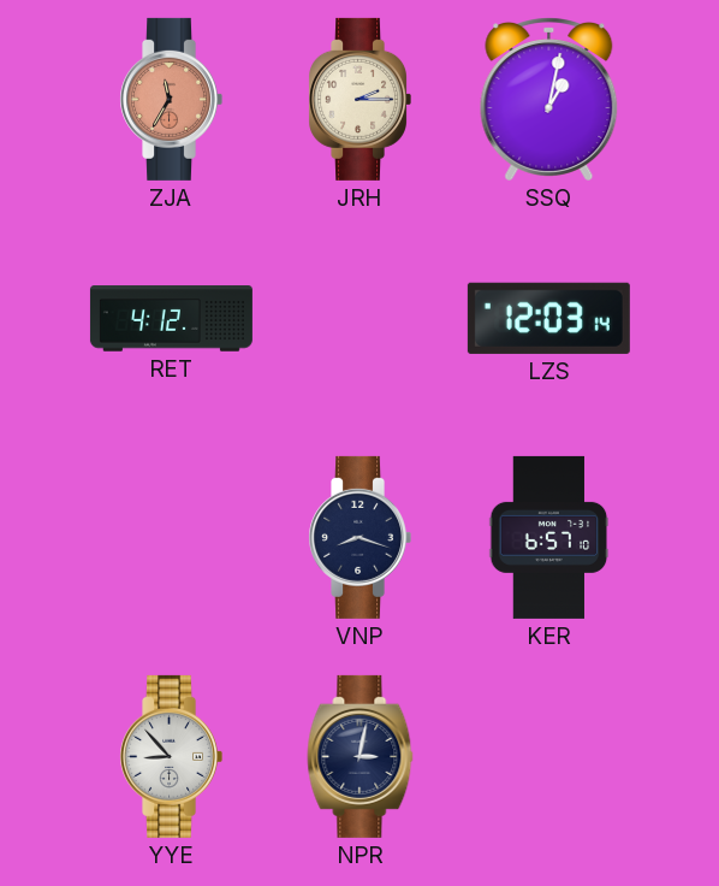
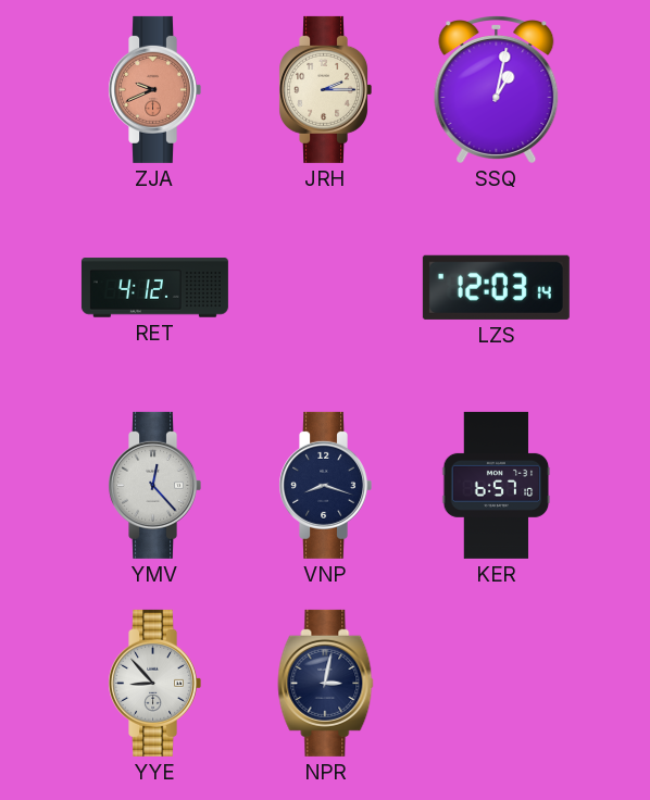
ZJA: 11:35 -> 9:41 (154, 89)
YMV: none -> 12:23 (154, 485)
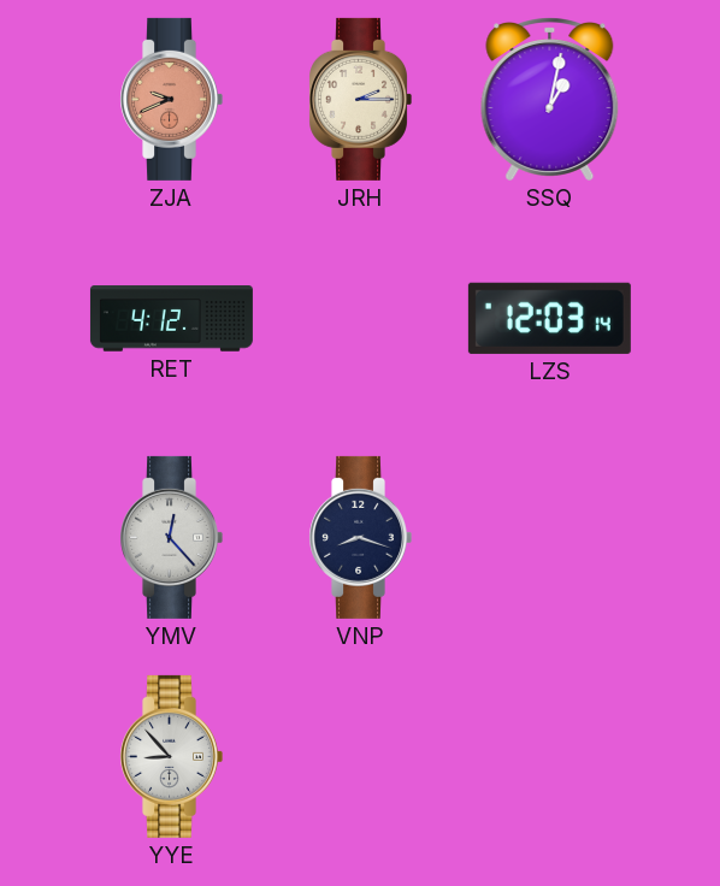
KER: 6:57 -> none (497, 485)
NPR: 3:02 -> none (326, 683)
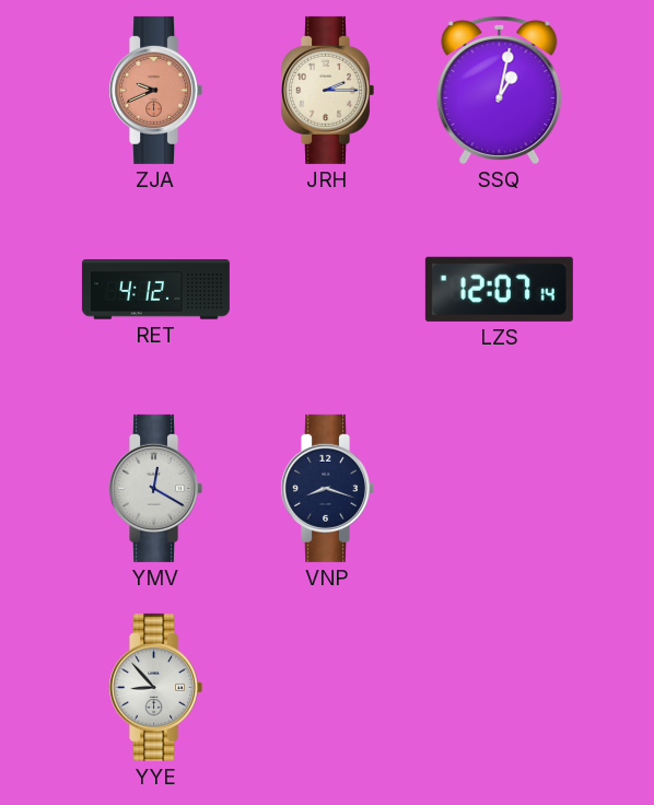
LZS: 12:03 -> 12:07 (499, 289)
YMV: 12:23 -> 12:20 (155, 488)
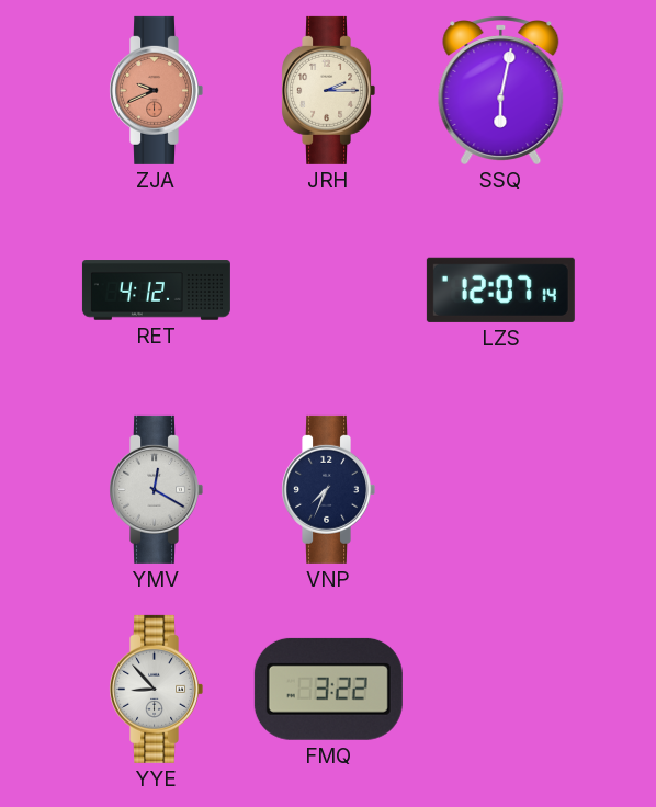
SSQ: 1:02 -> 6:02 (501, 90)
VNP: 8:18 -> 7:34 (328, 489)
FMQ: none -> 3:22 (328, 689)
